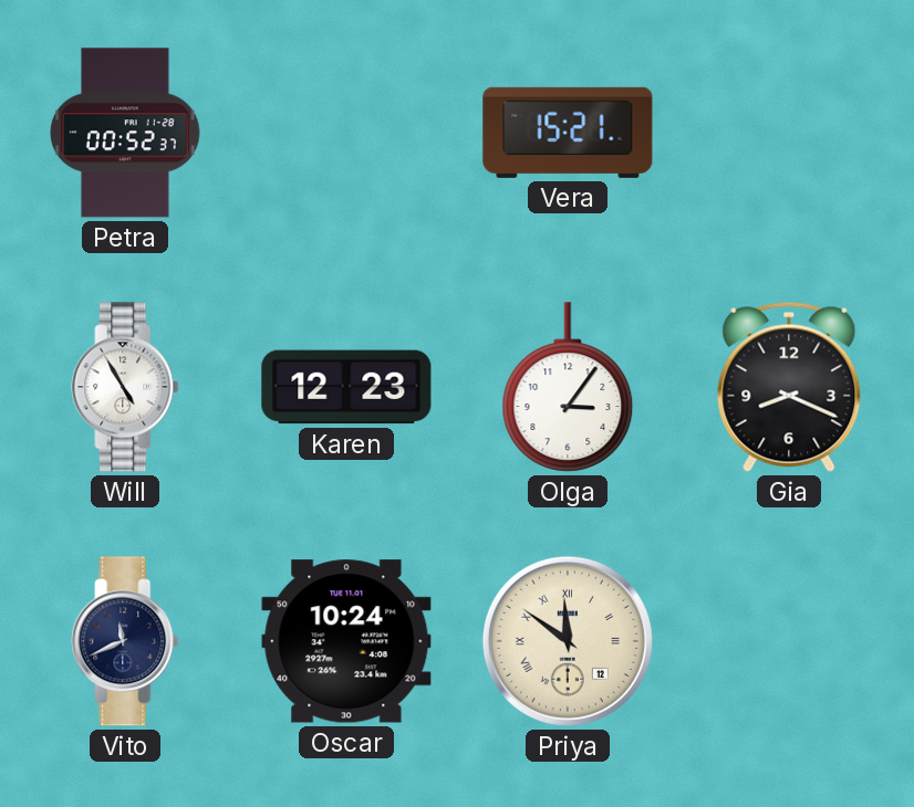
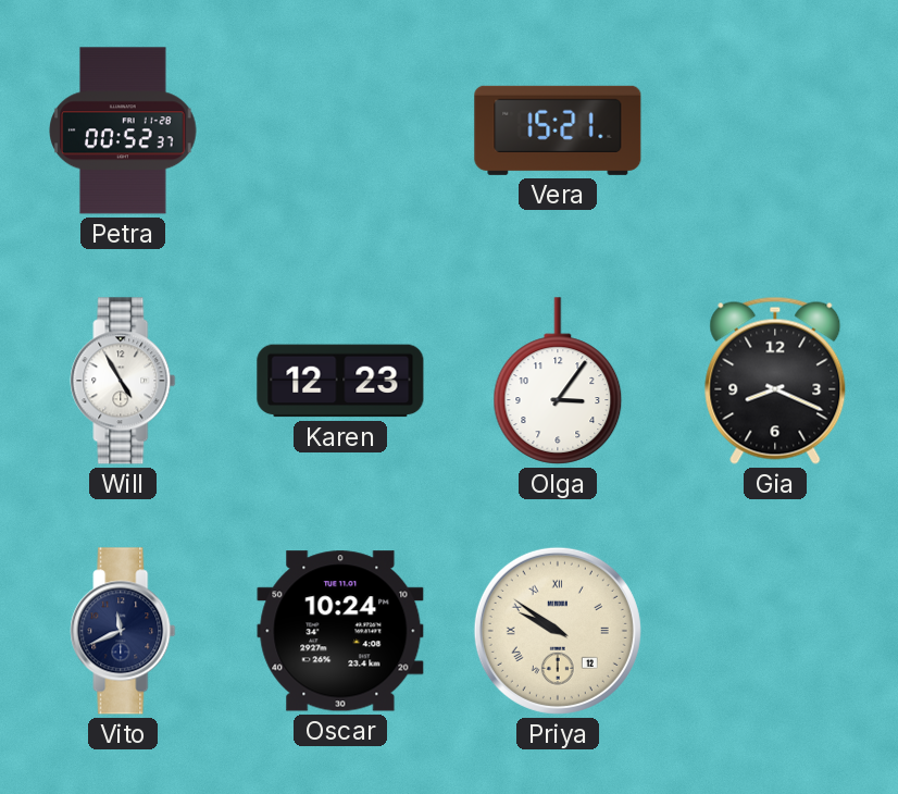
Priya: 11:51 -> 9:51 (558, 631)
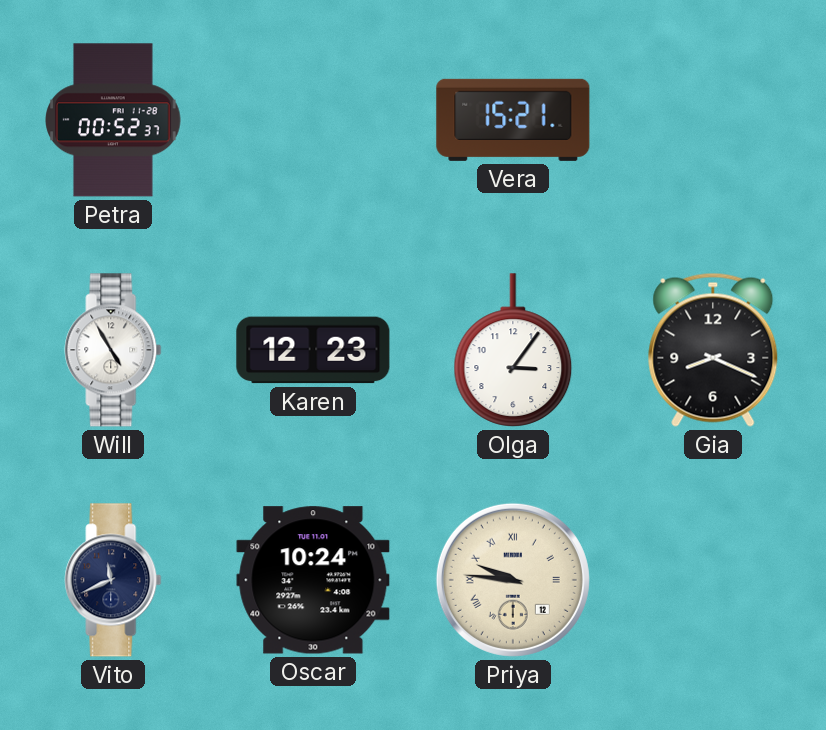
Priya: 9:51 -> 9:46 (513, 580)
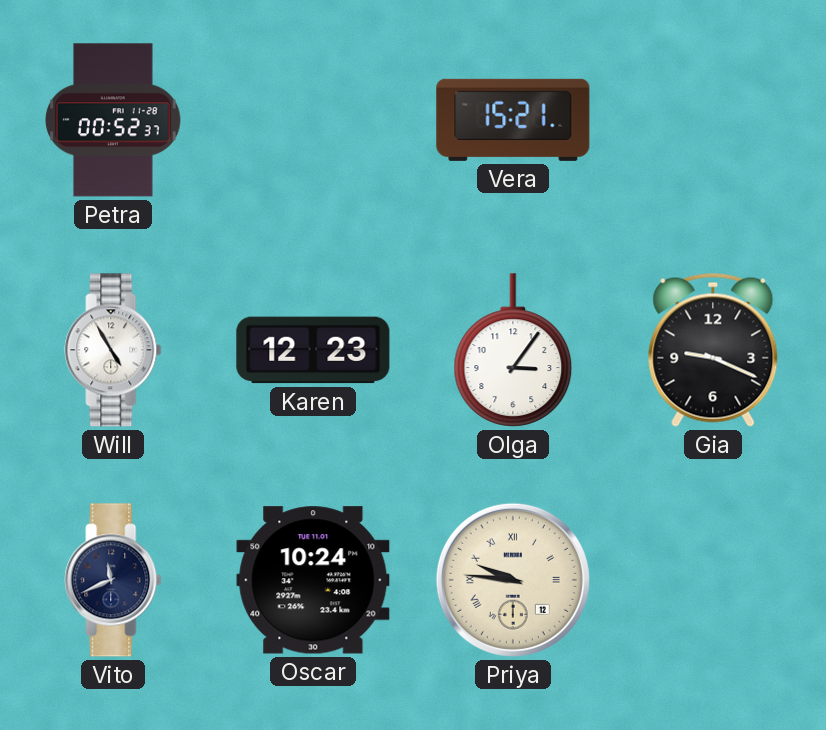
Gia: 8:19 -> 9:19 (713, 350)
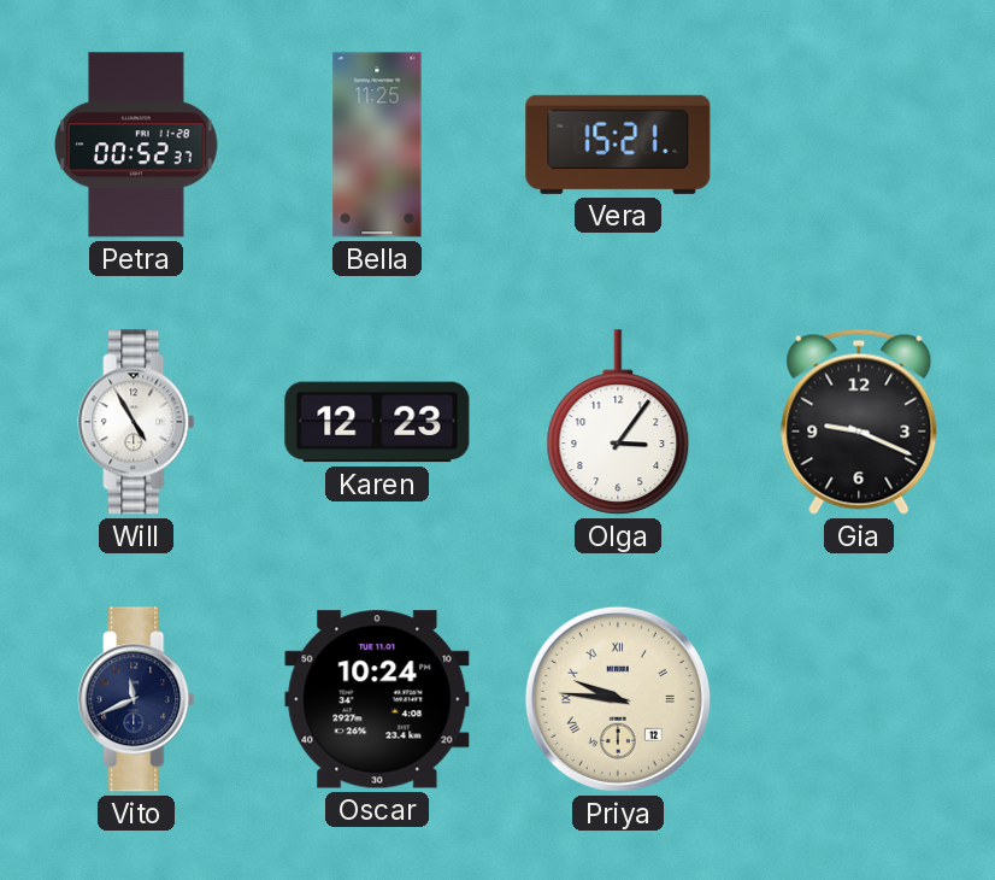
Bella: none -> 11:25 (377, 145)
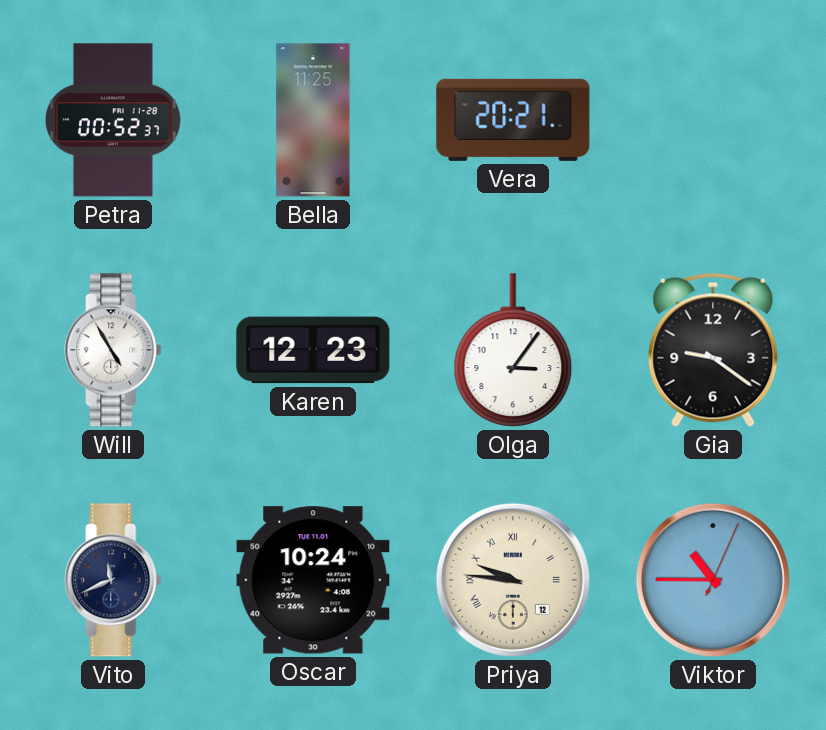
Vera: 15:21 -> 20:21 (513, 120)
Gia: 9:19 -> 9:21 (713, 350)
Viktor: none -> 10:45 (713, 580)
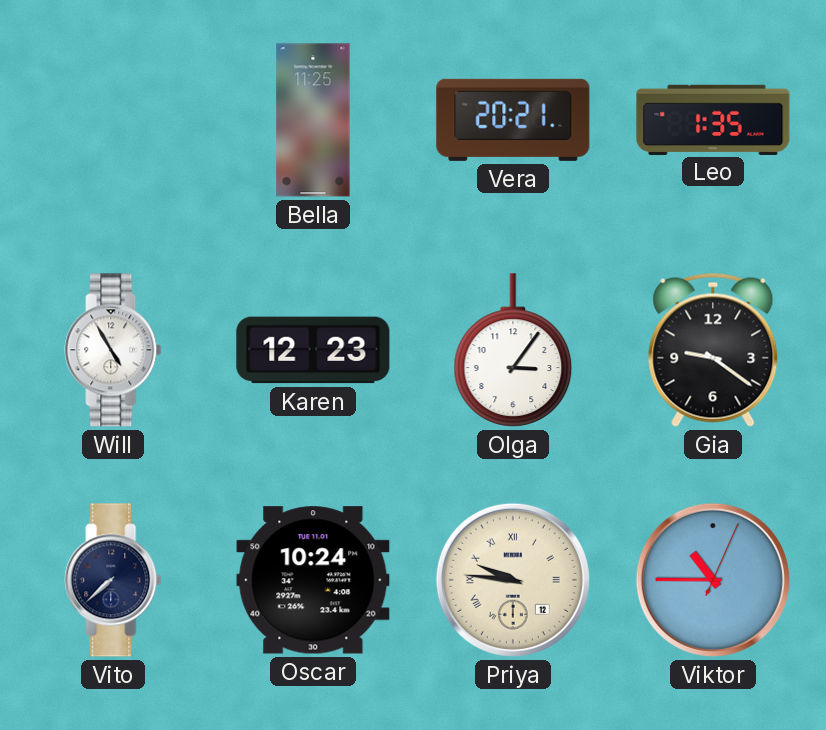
Petra: 00:52 -> none (113, 120)
Leo: none -> 1:35 (713, 119)
Vito: 11:41 -> 7:38 (113, 580)
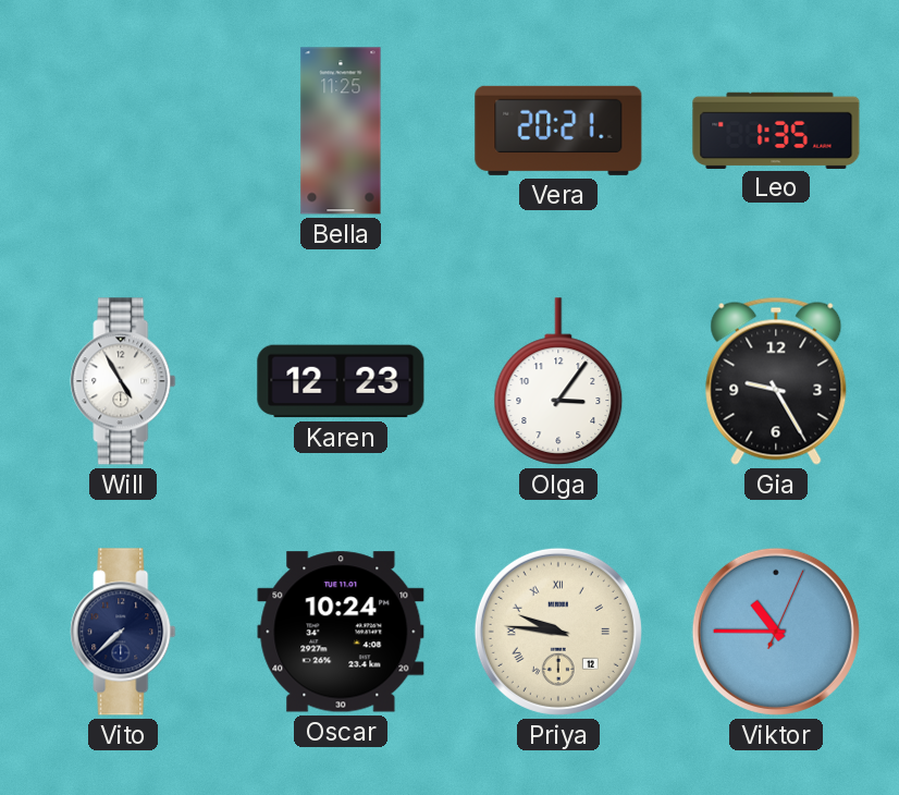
Gia: 9:21 -> 9:25 (776, 381)
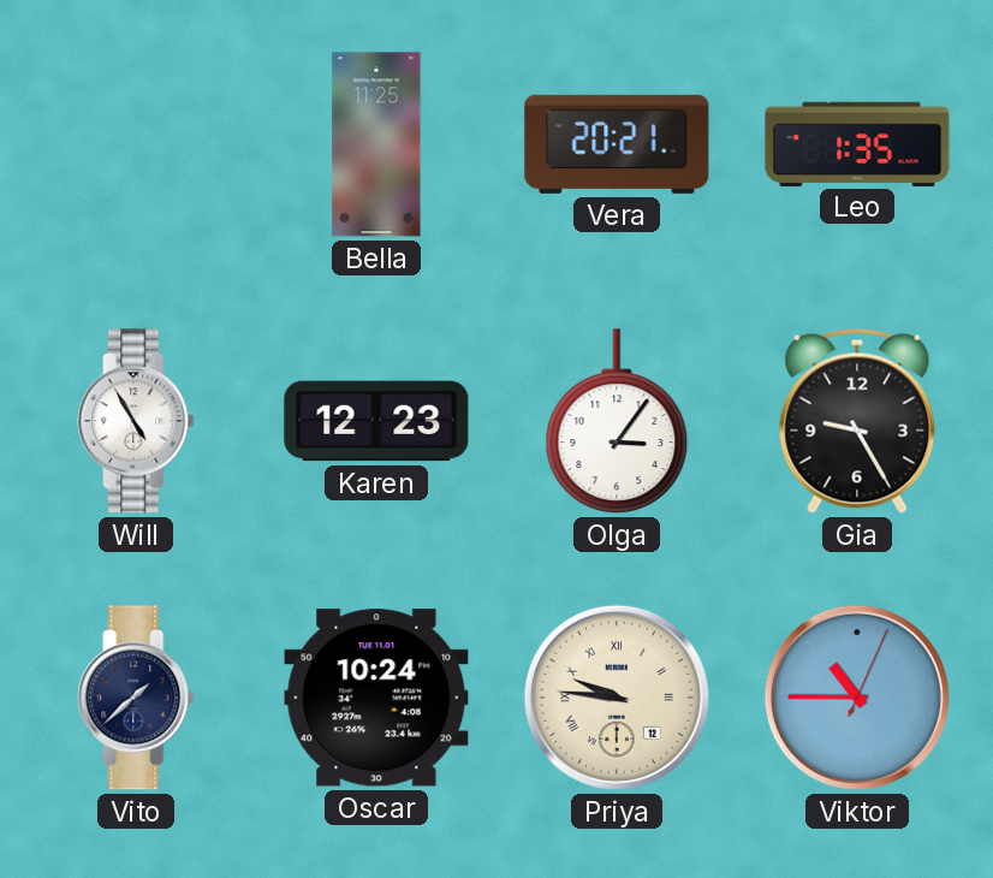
Vito: 7:38 -> 1:38 (136, 698)
